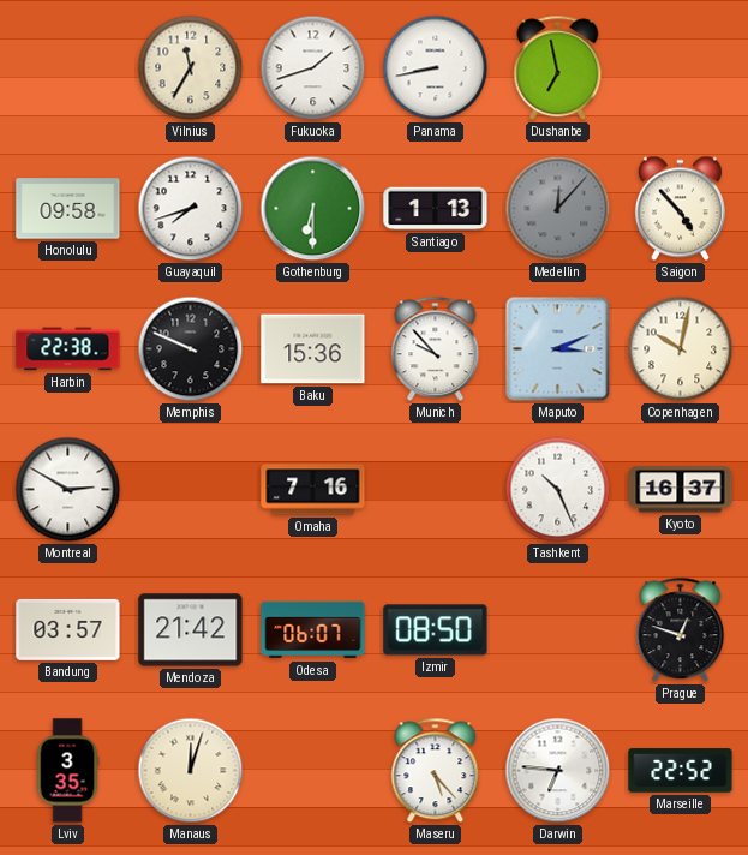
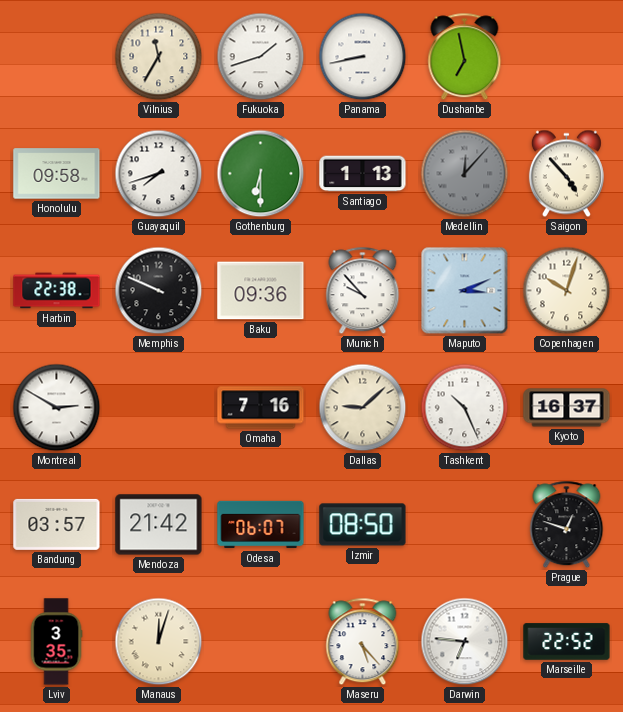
Baku: 15:36 -> 09:36 (261, 291)
Copenhagen: 10:02 -> 10:03 (567, 291)
Dallas: none -> 9:08 (363, 408)
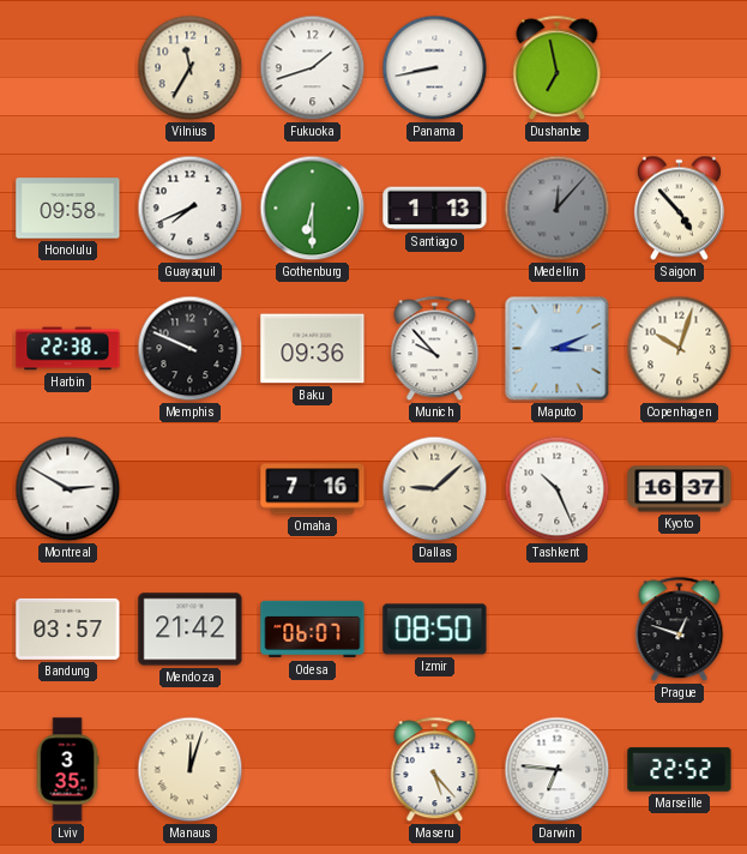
Guayaquil: 7:42 -> 7:41 (191, 209)
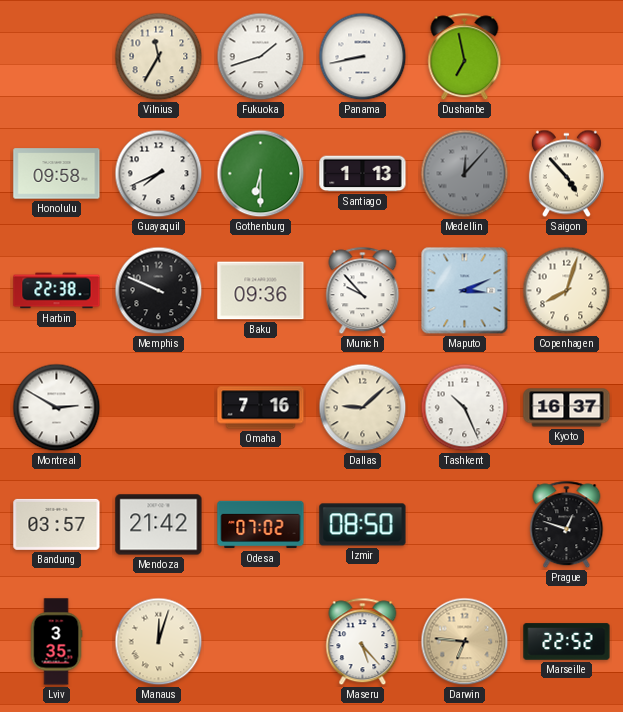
Copenhagen: 10:03 -> 8:03 (567, 291)
Odesa: 06:07 -> 07:02 (261, 525)
Darwin dial: white -> champagne (465, 642)
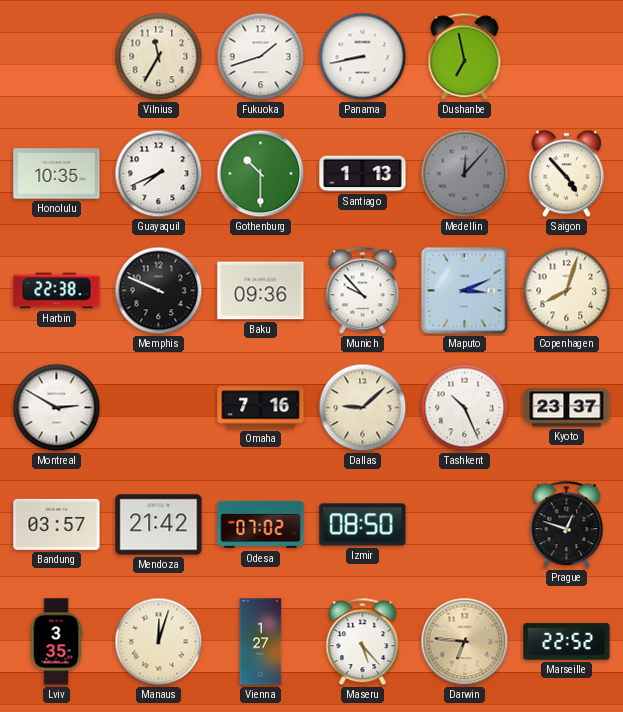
Honolulu: 09:58 -> 10:35 (57, 174)
Gothenburg: 6:30 -> 10:30 (261, 174)
Kyoto: 16:37 -> 23:37 (567, 408)
Vienna: none -> 1:27 (261, 642)
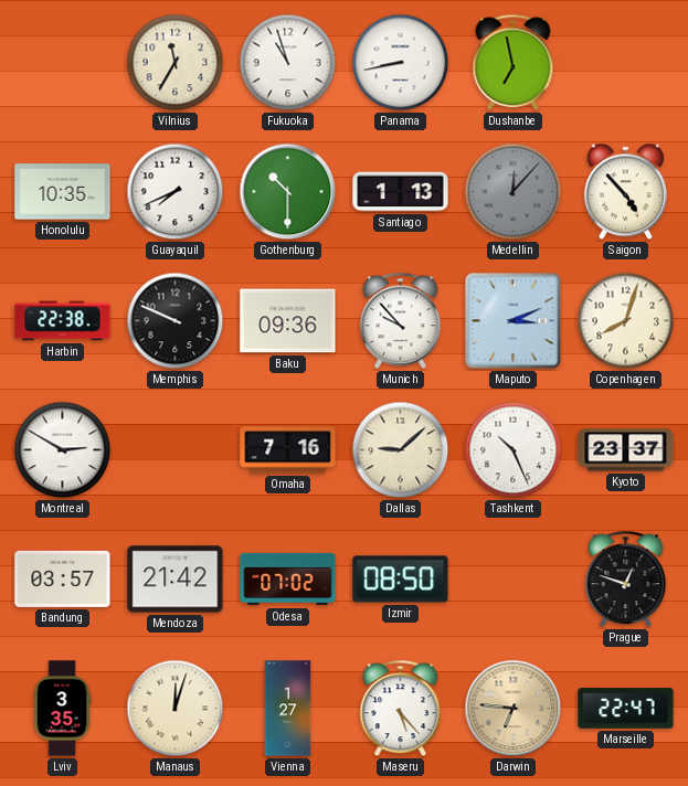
Fukuoka: 1:42 -> 10:57 (288, 63)
Marseille: 22:52 -> 22:47 (626, 709)
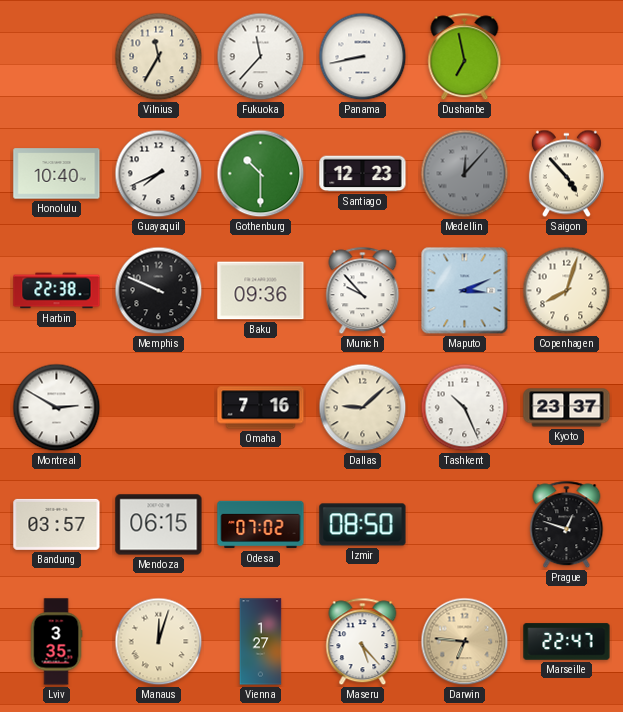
Fukuoka: 10:57 -> 11:37 (261, 57)
Honolulu: 10:35 -> 10:40 (57, 174)
Santiago: 1:13 -> 12:23 (363, 174)
Mendoza: 21:42 -> 06:15 (159, 525)
